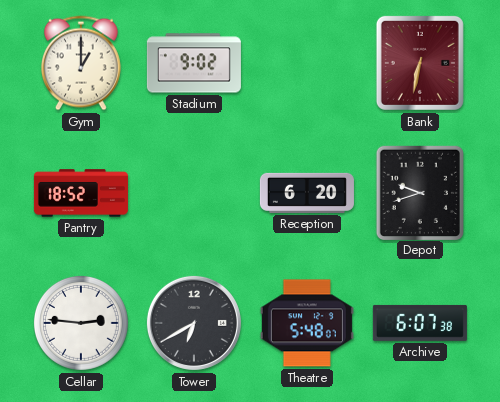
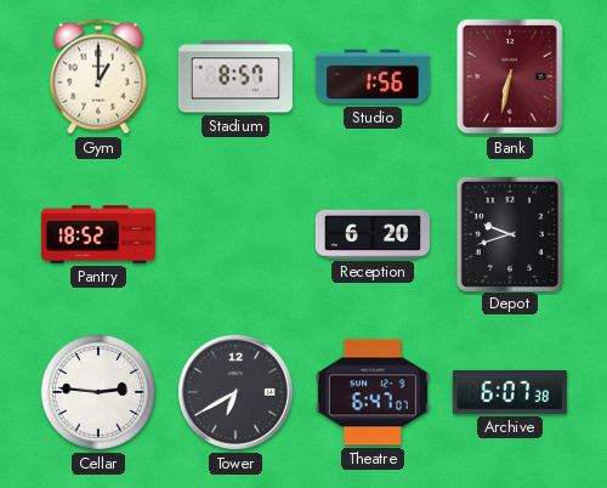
Stadium: 9:02 -> 8:57 (236, 76)
Studio: none -> 1:56 (373, 76)
Theatre: 5:48 -> 6:47 (373, 392)
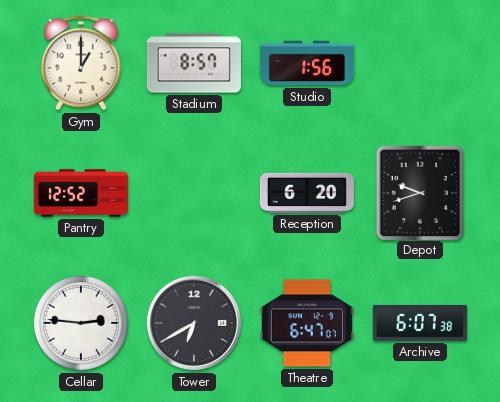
Bank: 6:32 -> none (510, 76)
Pantry: 18:52 -> 12:52 (81, 193)
